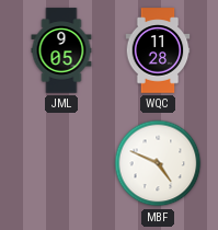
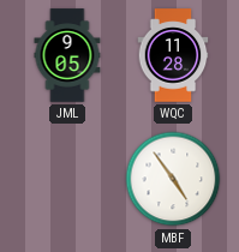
MBF: 4:49 -> 4:54 (173, 179)
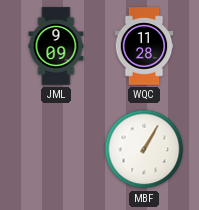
JML: 9:05 -> 9:09 (56, 46)
MBF: 4:54 -> 1:05 (144, 149)
